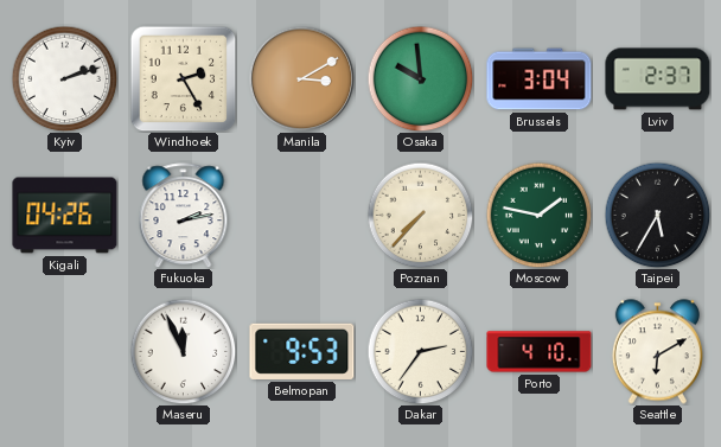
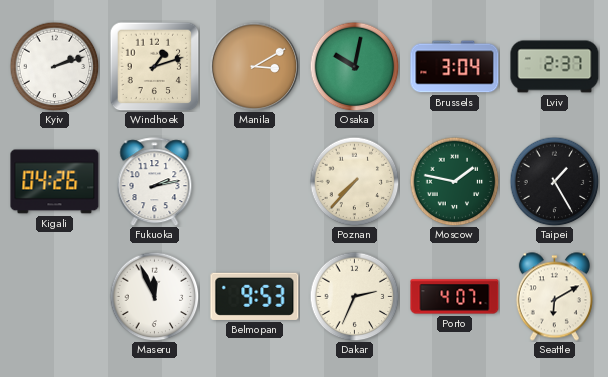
Windhoek: 2:25 -> 1:12 (154, 66)
Osaka: 9:59 -> 10:02 (354, 66)
Taipei: 5:35 -> 1:25 (554, 181)
Dakar: 2:36 -> 2:34 (354, 296)
Porto: 4:10 -> 4:07 (455, 297)
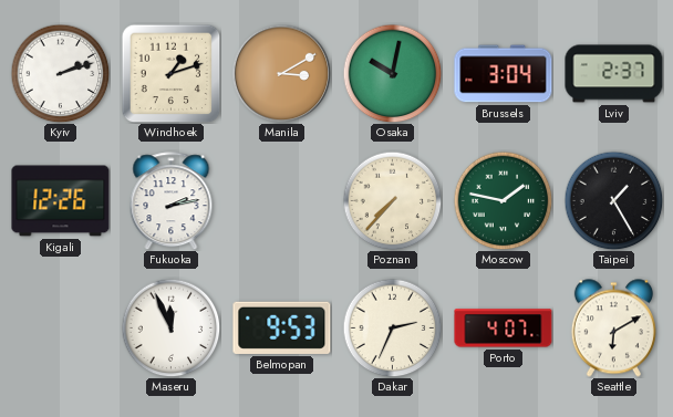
Kigali: 04:26 -> 12:26 (61, 201)
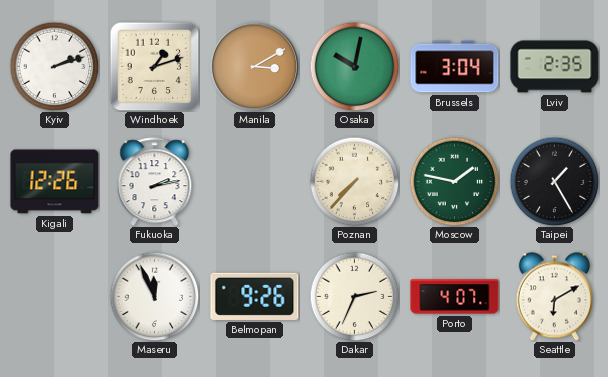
Lviv: 2:37 -> 2:35 (555, 67)
Belmopan: 9:53 -> 9:26 (255, 296)
